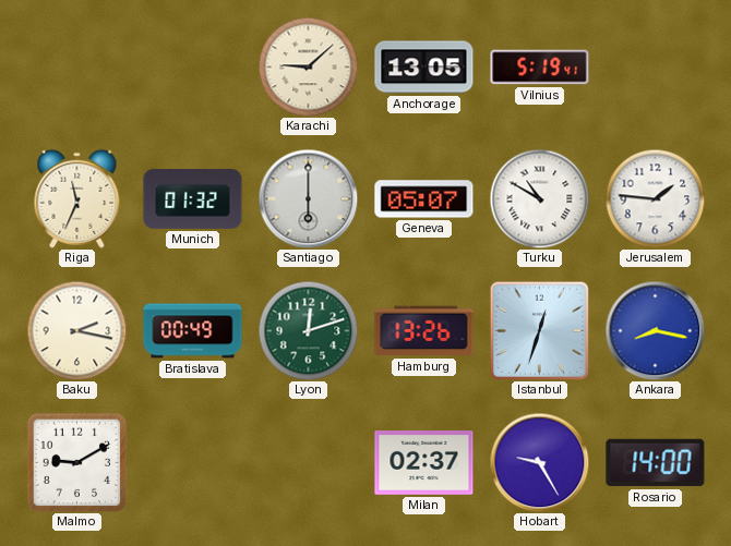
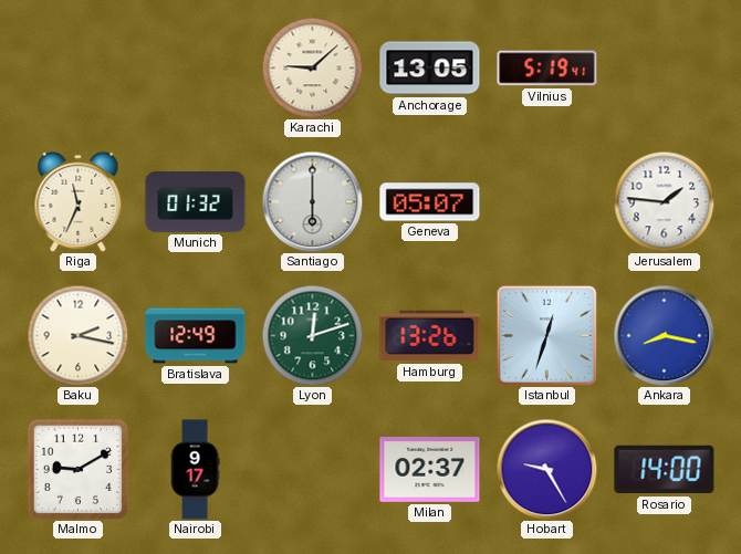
Turku: 10:50 -> none (539, 198)
Bratislava: 00:49 -> 12:49 (196, 336)
Nairobi: none -> 9:17 (195, 470)
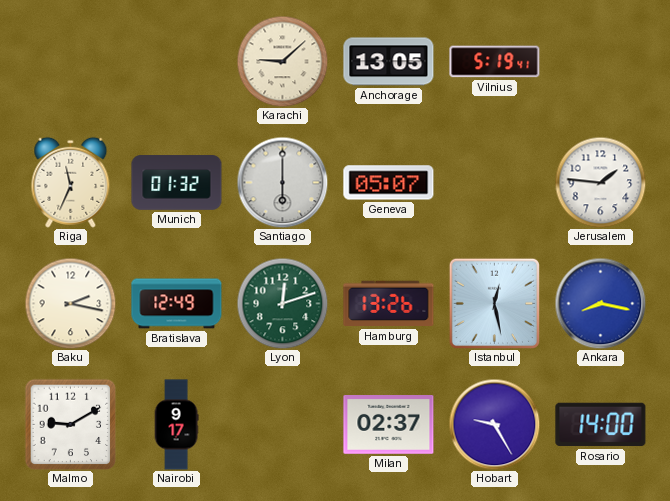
Istanbul: 12:33 -> 12:28 (494, 303)
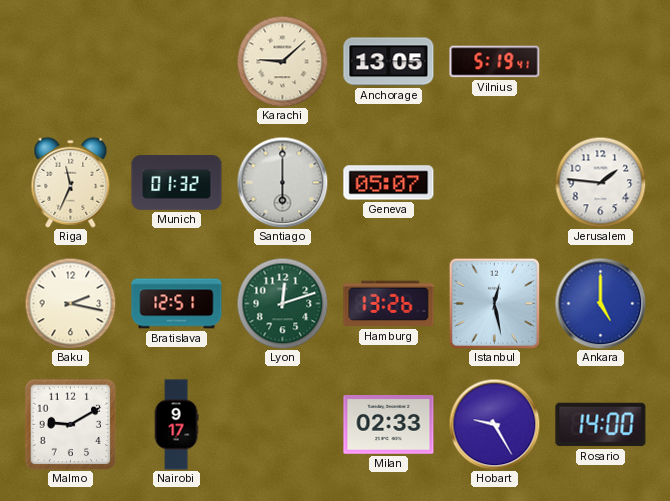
Bratislava: 12:49 -> 12:51 (177, 304)
Ankara: 8:17 -> 5:00 (600, 303)
Milan: 02:37 -> 02:33 (389, 425)
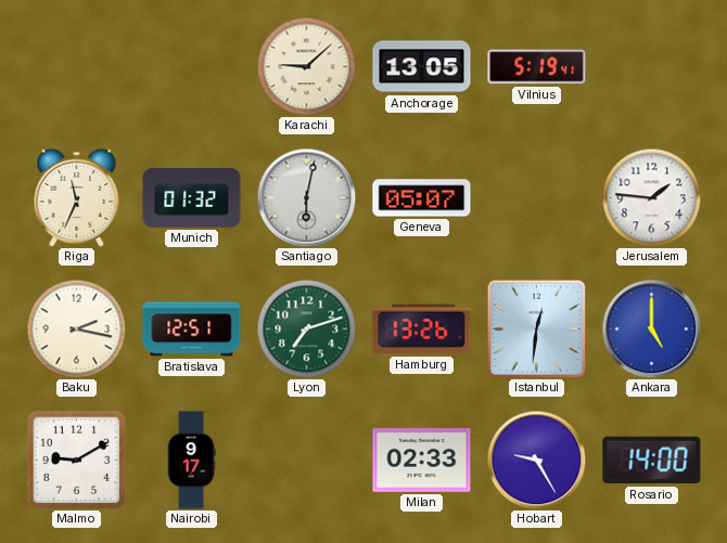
Santiago: 6:00 -> 6:02 (306, 197)
Lyon: 12:12 -> 7:12 (306, 328)
Istanbul: 12:28 -> 12:31 (536, 328)
